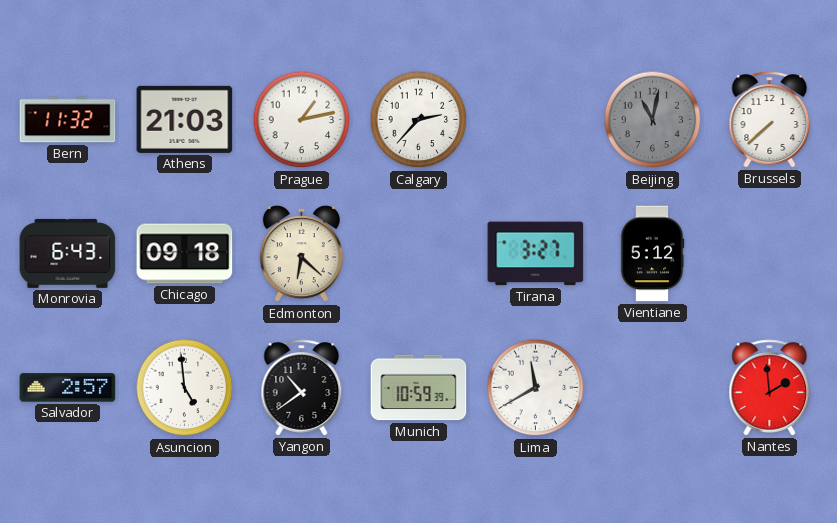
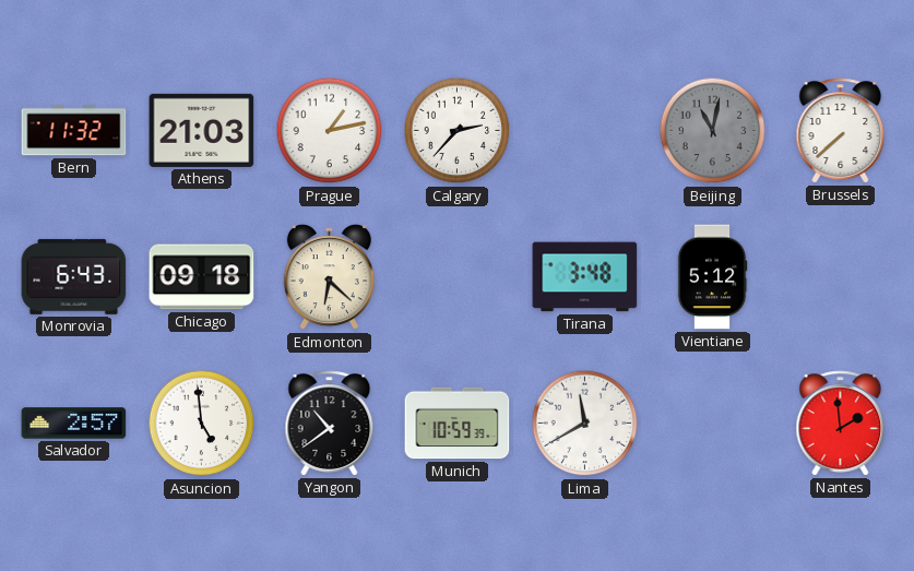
Tirana: 3:27 -> 3:48 (585, 277)
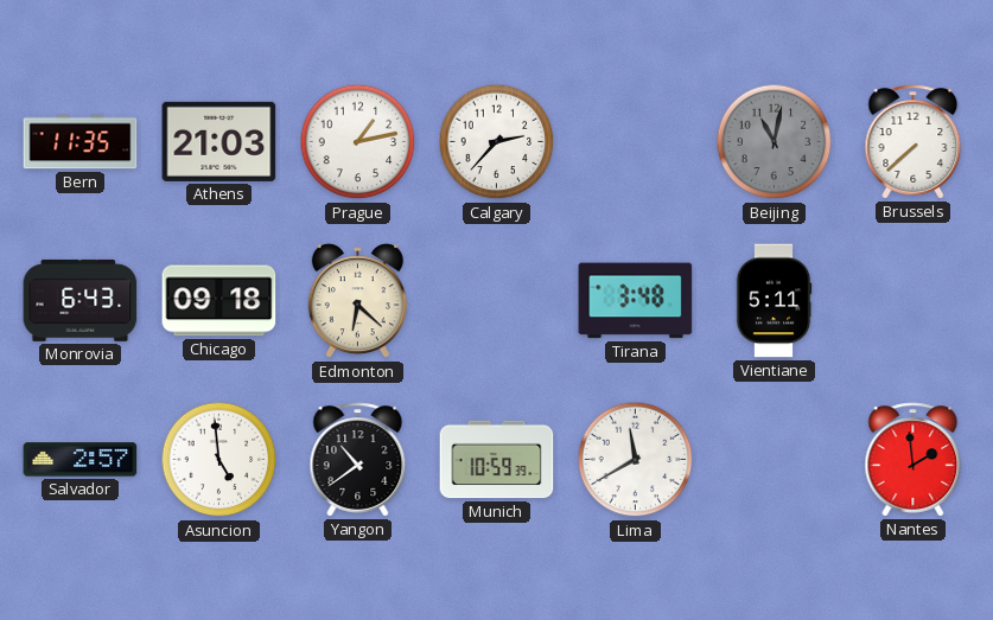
Bern: 11:32 -> 11:35 (81, 142)
Vientiane: 5:12 -> 5:11 (774, 301)
